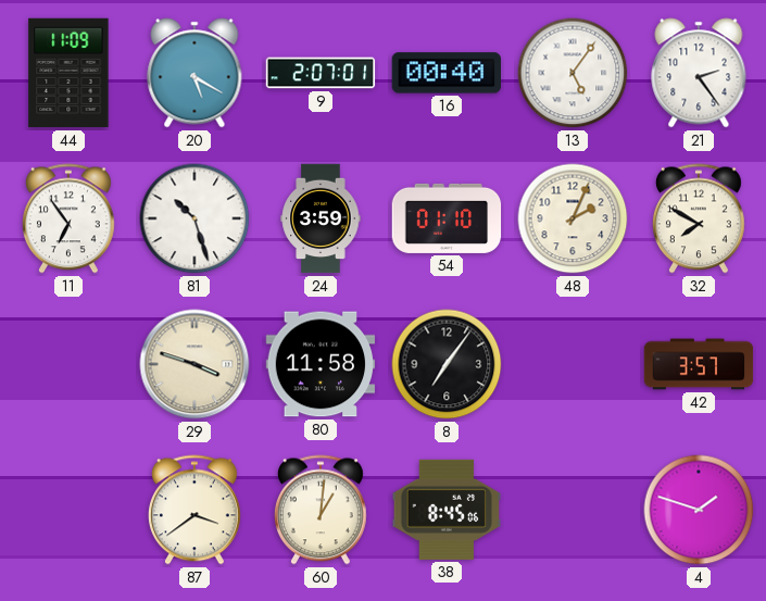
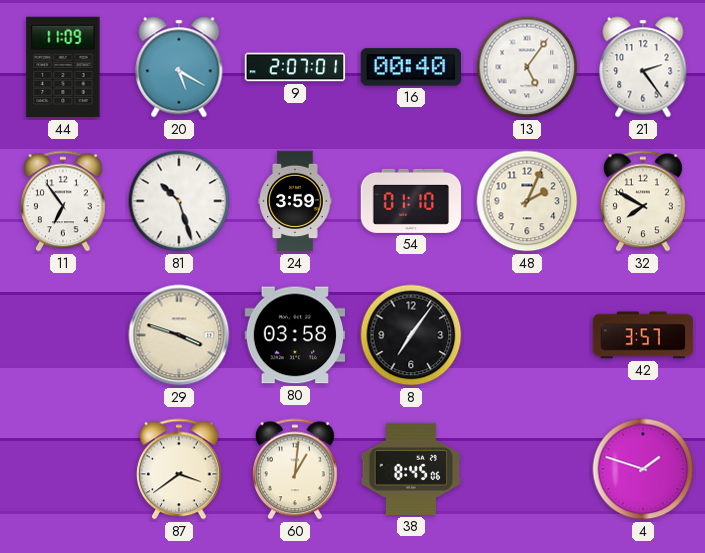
80: 11:58 -> 03:58 (295, 335)
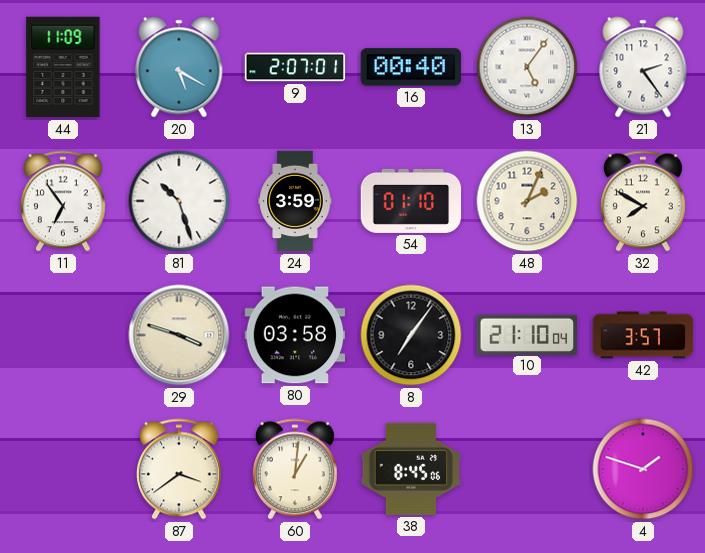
10: none -> 21:10 (526, 334)
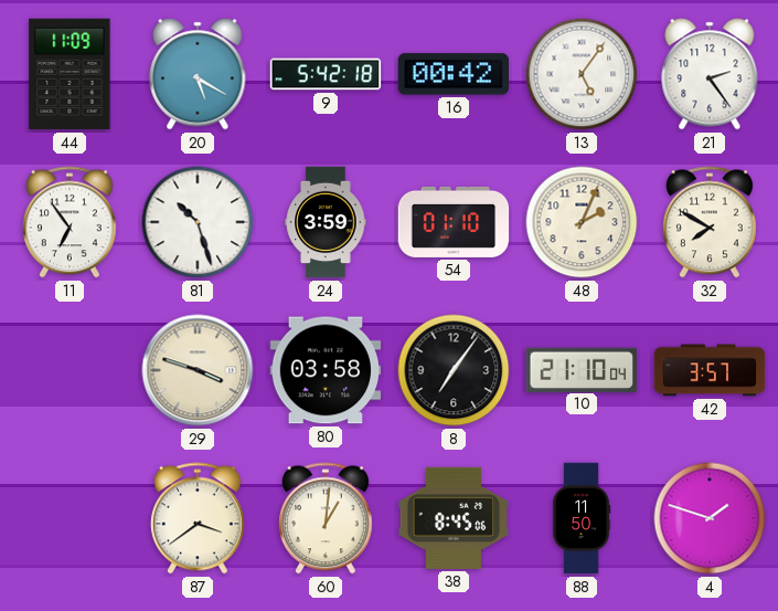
9: 2:07 -> 5:42 (326, 74)
16: 00:40 -> 00:42 (452, 74)
88: none -> 11:50 (582, 518)
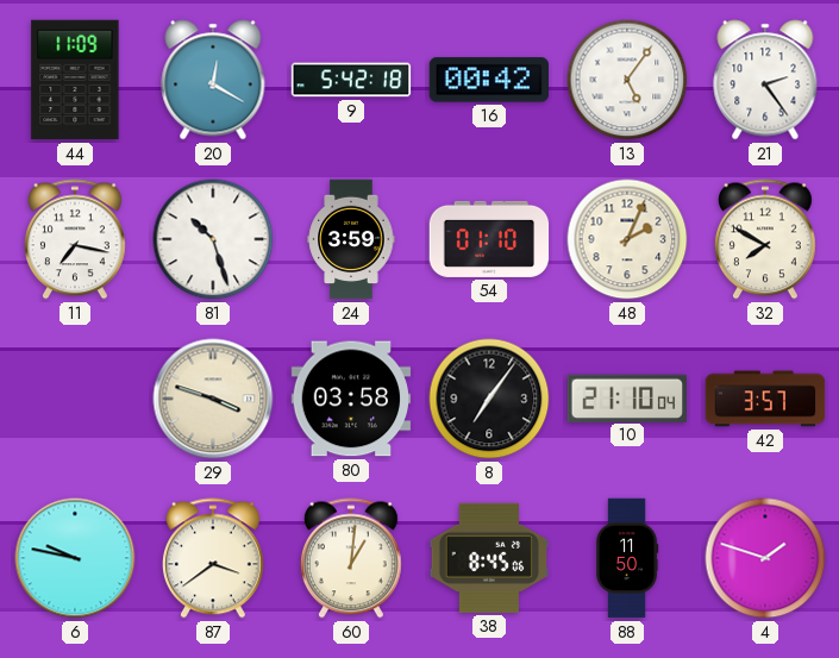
20: 5:20 -> 12:20 (213, 80)
11: 6:54 -> 7:17 (75, 239)
6: none -> 9:47 (75, 558)
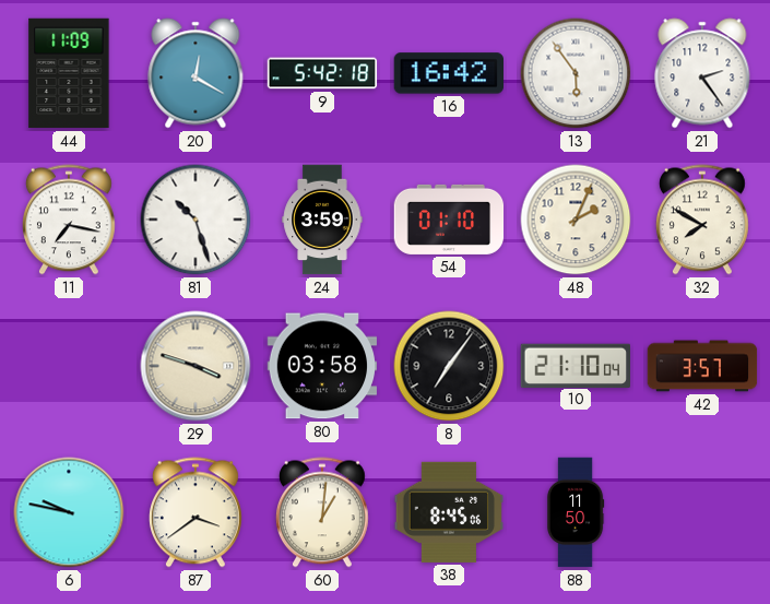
16: 00:42 -> 16:42 (448, 73)
13: 5:06 -> 5:54 (576, 73)
4: 1:48 -> none (765, 558)
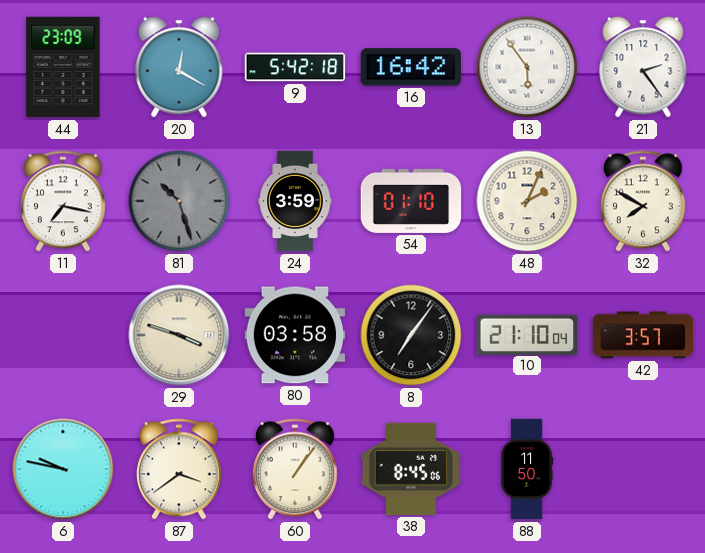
44: 11:09 -> 23:09 (63, 67)
81 dial: white -> grey (179, 201)
60: 1:01 -> 1:06 (295, 469)
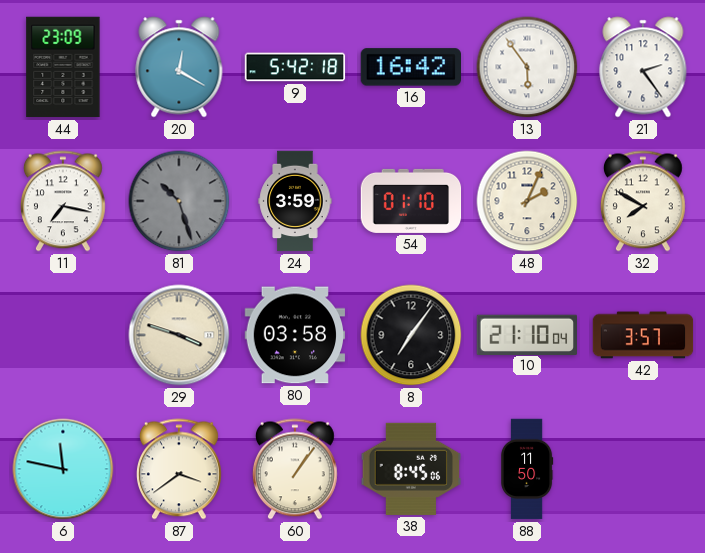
6: 9:47 -> 11:47 (63, 469)
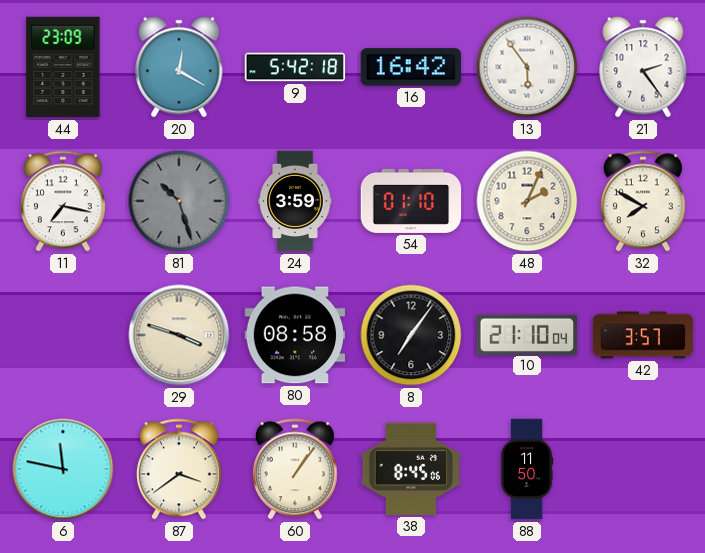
80: 03:58 -> 08:58 (295, 335)
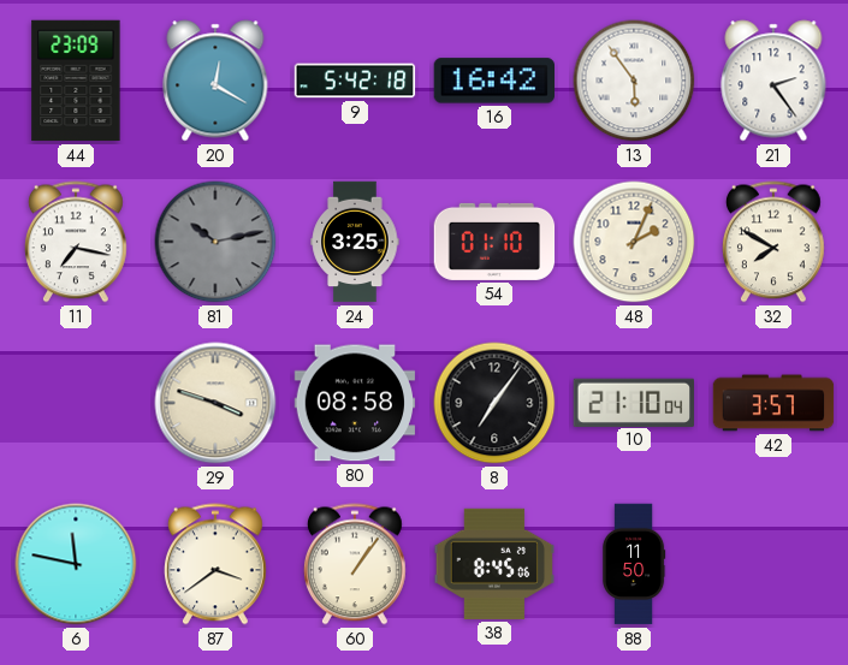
81: 10:27 -> 10:13 (215, 242)
24: 3:59 -> 3:25 (355, 242)
